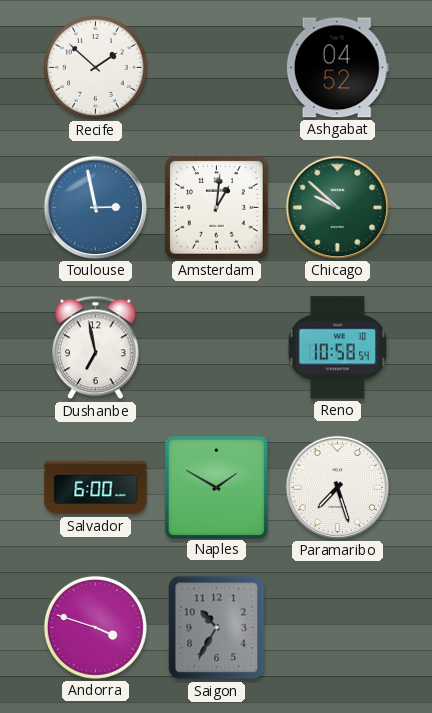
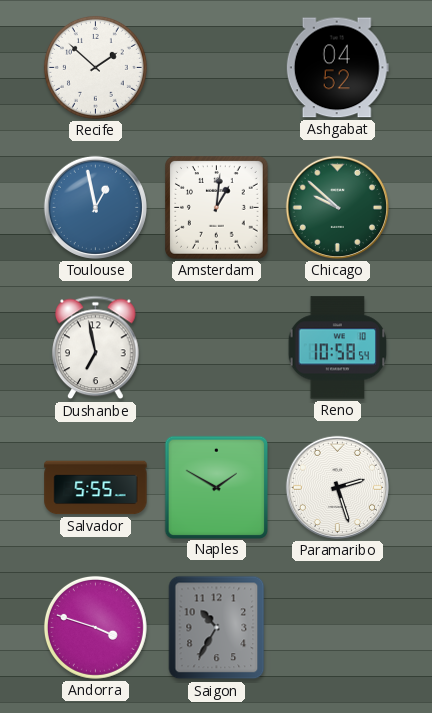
Toulouse: 2:58 -> 12:58 (95, 207)
Salvador: 6:00 -> 5:55 (96, 488)
Paramaribo: 7:27 -> 2:27 (337, 487)
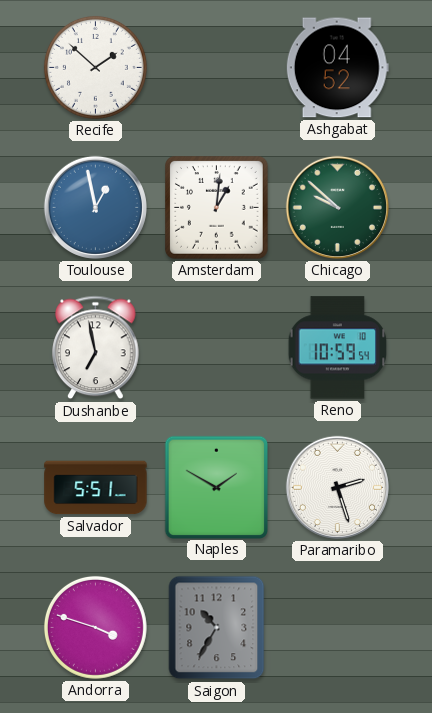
Reno: 10:58 -> 10:59 (338, 348)
Salvador: 5:55 -> 5:51 (96, 488)
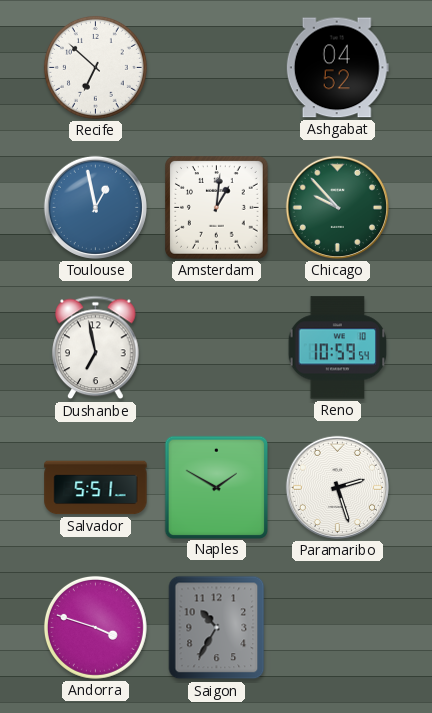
Recife: 1:52 -> 6:52 (95, 67)
Chicago: 9:52 -> 9:53 (337, 207)
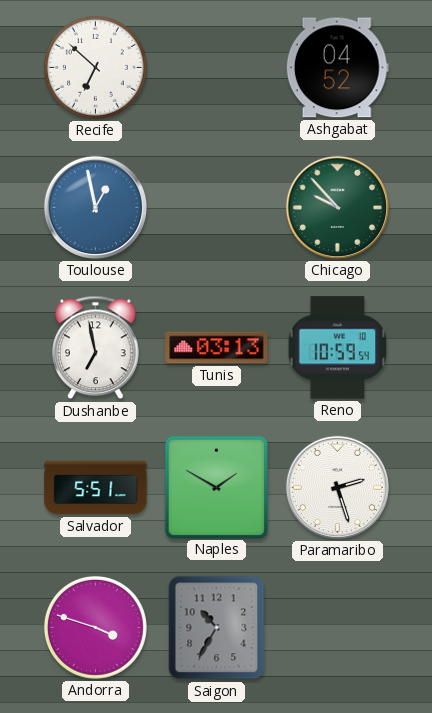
Amsterdam: 1:01 -> none (217, 208)
Tunis: none -> 03:13 (217, 348)
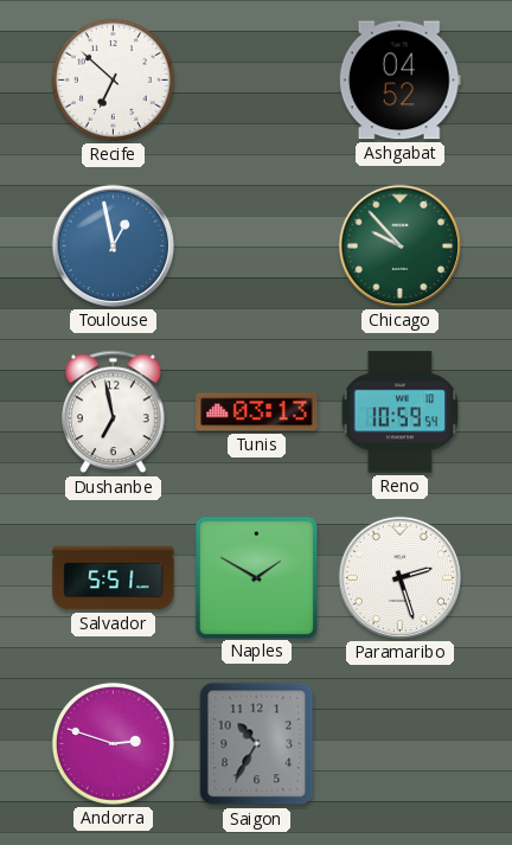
Andorra: 3:48 -> 2:48 (113, 743)
